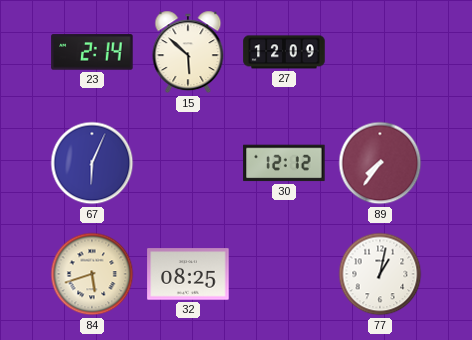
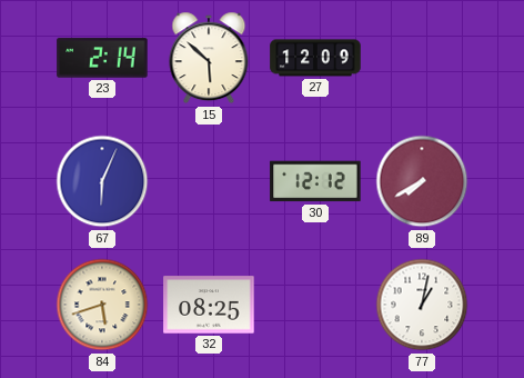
89: 7:36 -> 7:40 (422, 181)
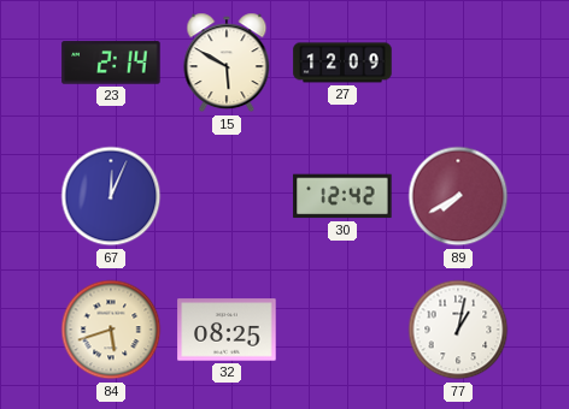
15: 5:52 -> 5:50 (227, 63)
67: 6:04 -> 12:04 (111, 196)
30: 12:12 -> 12:42 (342, 196)
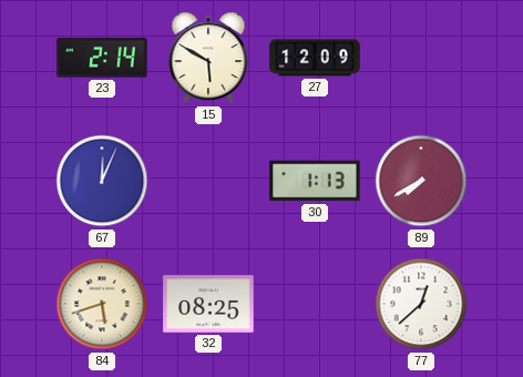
30: 12:42 -> 1:13 (315, 181)
77: 1:02 -> 12:38 (421, 304)
